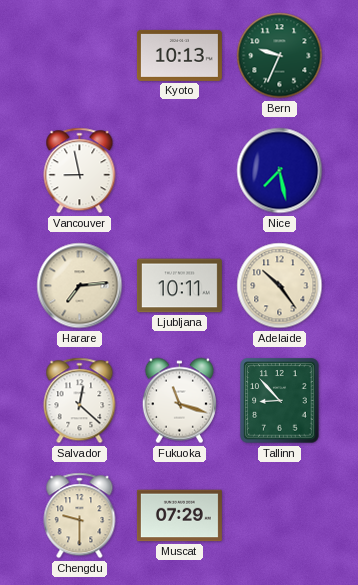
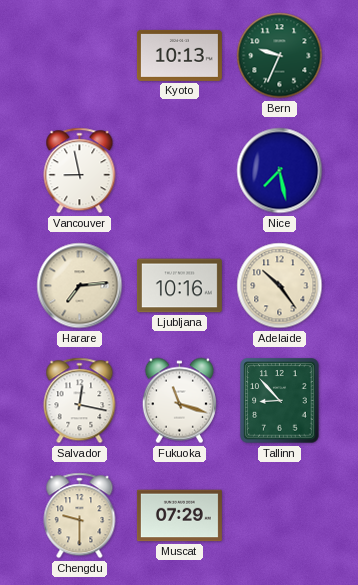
Ljubljana: 10:11 -> 10:16 (179, 286)
Salvador: 12:22 -> 12:17 (80, 401)
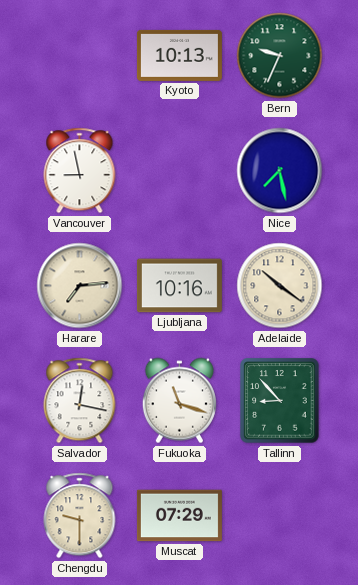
Adelaide: 10:24 -> 10:21 (280, 286)
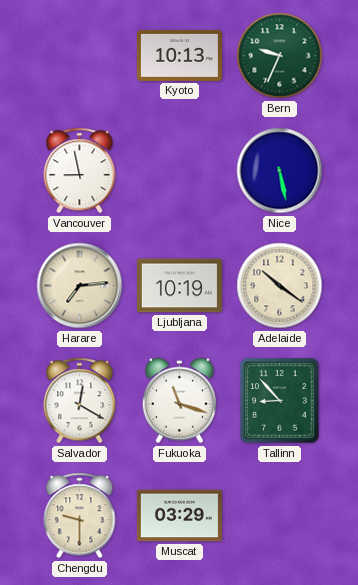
Nice: 7:28 -> 5:28 (280, 171)
Ljubljana: 10:16 -> 10:19 (179, 286)
Salvador: 12:17 -> 12:20 (80, 401)
Muscat: 07:29 -> 03:29 (179, 516)
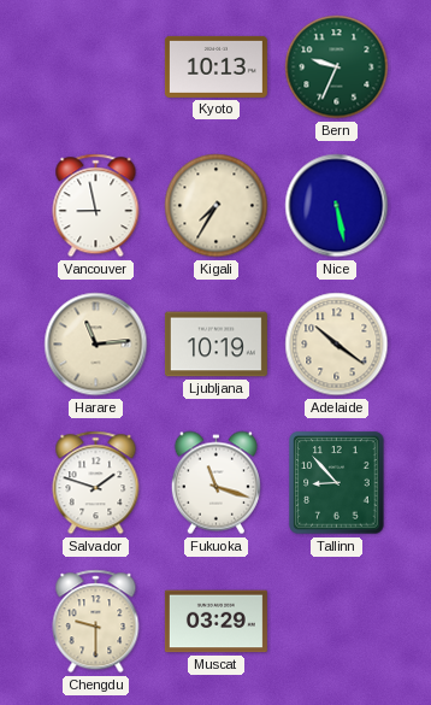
Kigali: none -> 7:35 (217, 206)
Harare: 7:14 -> 11:14 (96, 345)
Salvador: 12:20 -> 1:48 (96, 483)
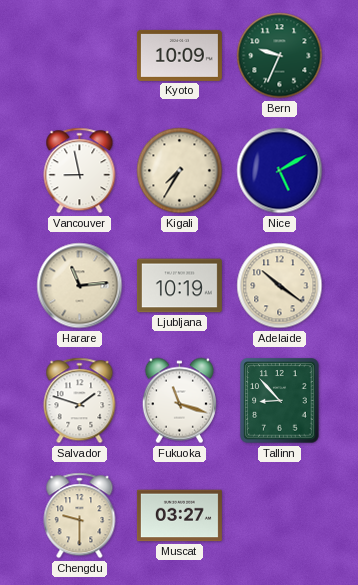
Kyoto: 10:13 -> 10:09 (179, 55)
Nice: 5:28 -> 5:10 (280, 171)
Muscat: 03:29 -> 03:27 (179, 516)
